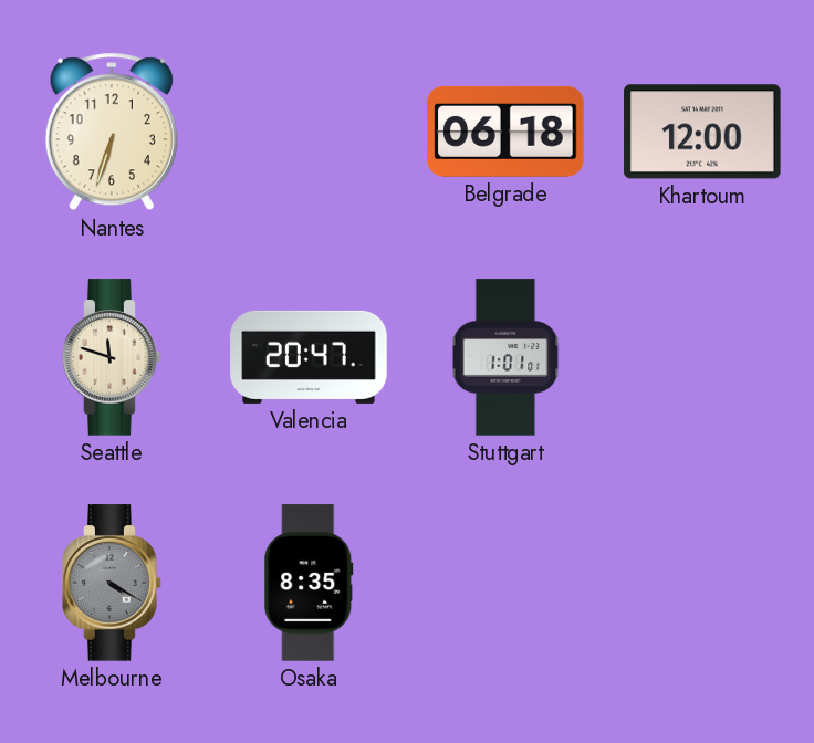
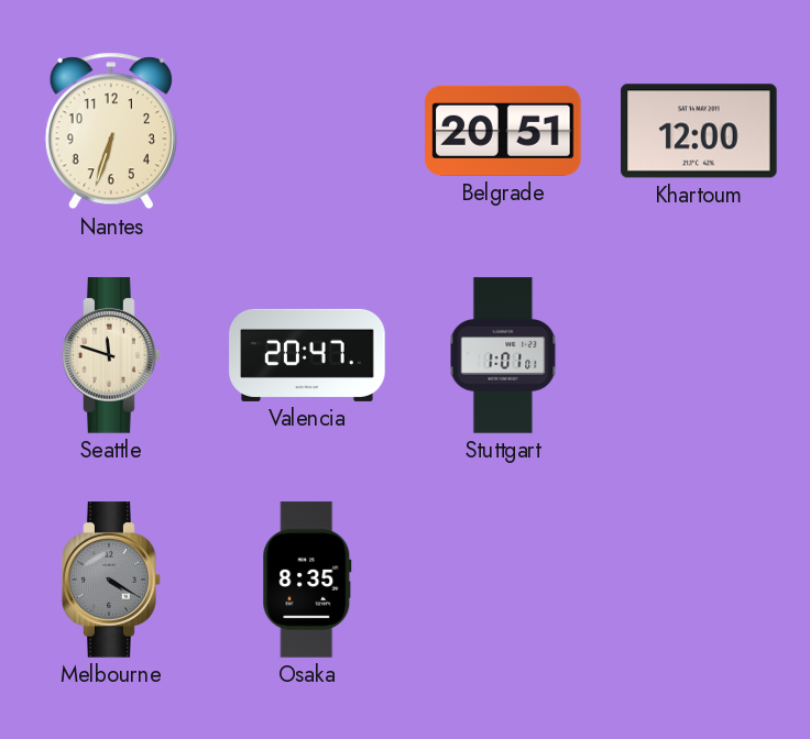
Belgrade: 06:18 -> 20:51 (503, 131)
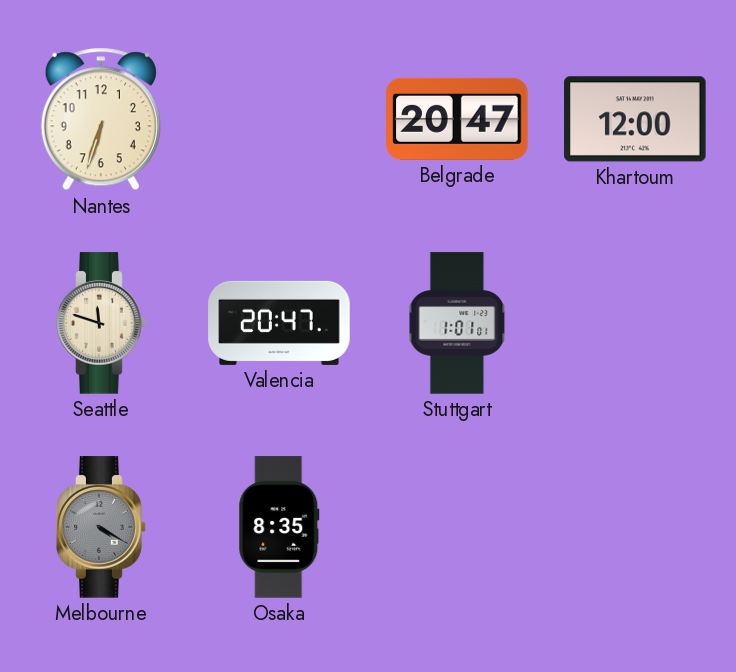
Belgrade: 20:51 -> 20:47 (457, 119)
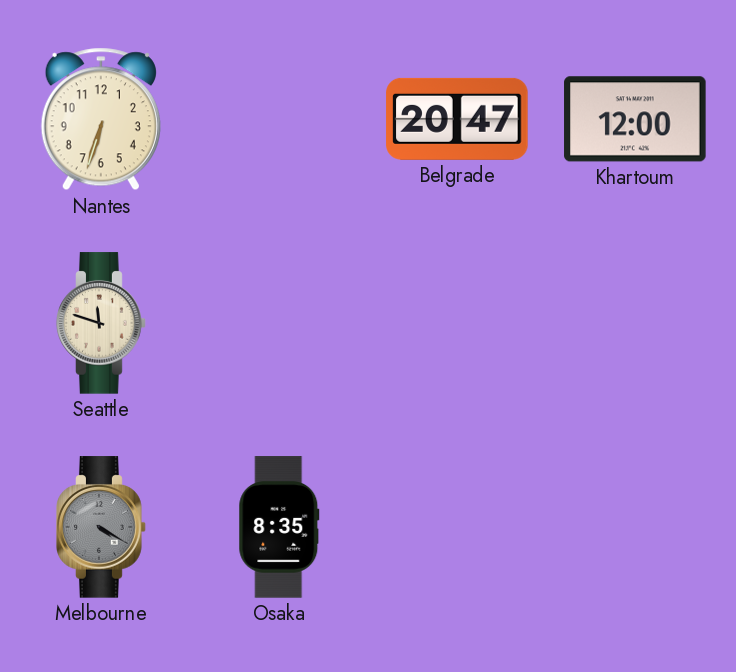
Valencia: 20:47 -> none (279, 323)
Stuttgart: 1:01 -> none (457, 323)
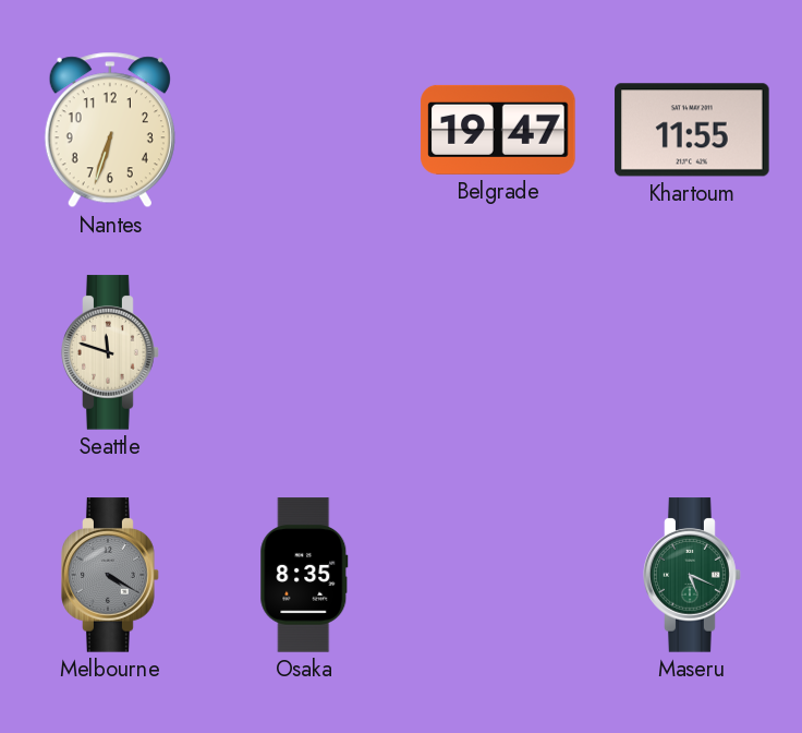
Belgrade: 20:47 -> 19:47 (498, 130)
Khartoum: 12:00 -> 11:55 (692, 130)
Maseru: none -> 5:19 (692, 575)
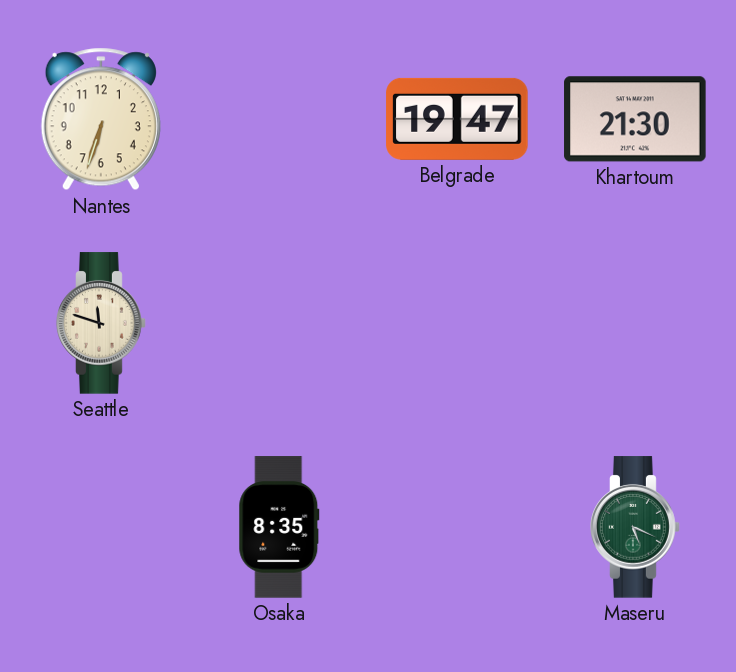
Khartoum: 11:55 -> 21:30 (635, 119)
Melbourne: 4:20 -> none (110, 575)
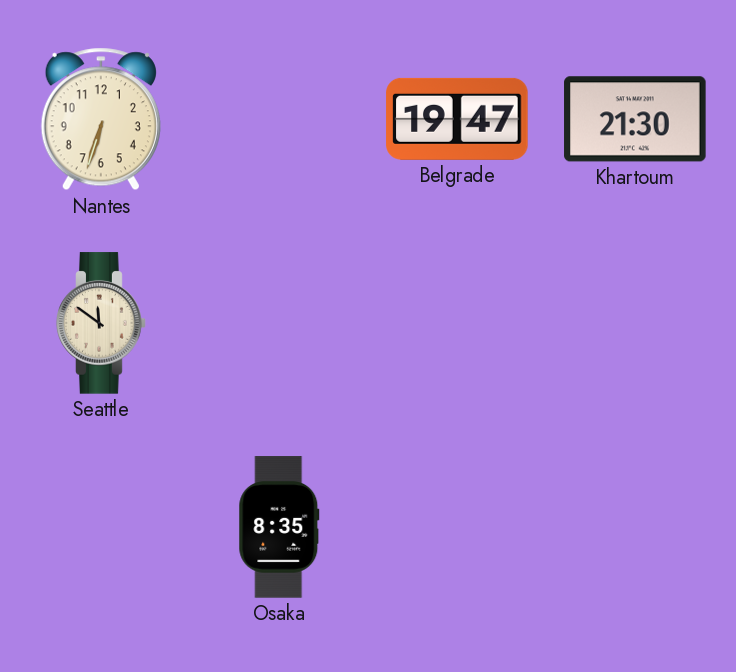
Seattle: 11:48 -> 11:51 (101, 323)
Maseru: 5:19 -> none (635, 527)
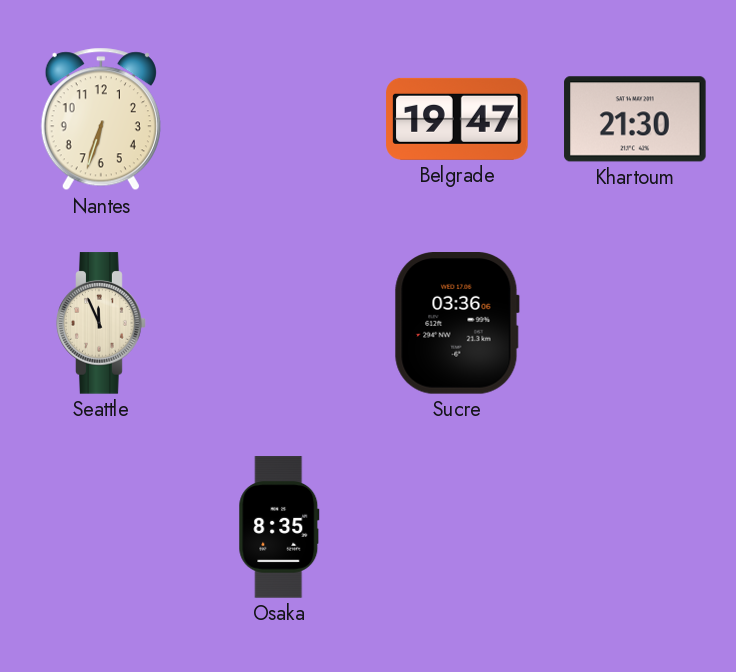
Seattle: 11:51 -> 11:56 (101, 323)
Sucre: none -> 03:36 (457, 324)
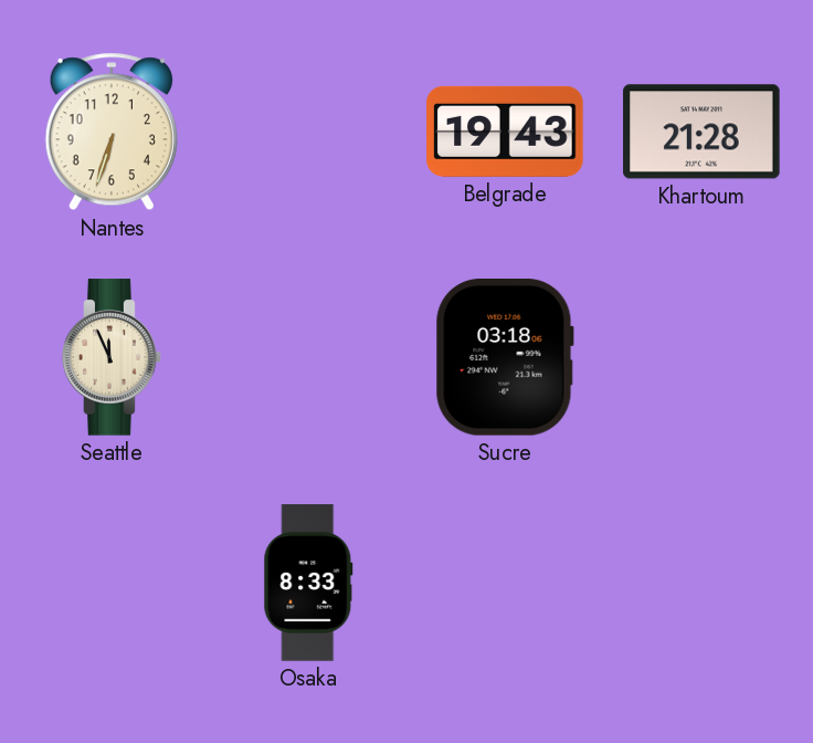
Belgrade: 19:47 -> 19:43 (505, 132)
Khartoum: 21:30 -> 21:28 (701, 132)
Sucre: 03:36 -> 03:18 (505, 358)
Osaka: 8:35 -> 8:33 (308, 583)
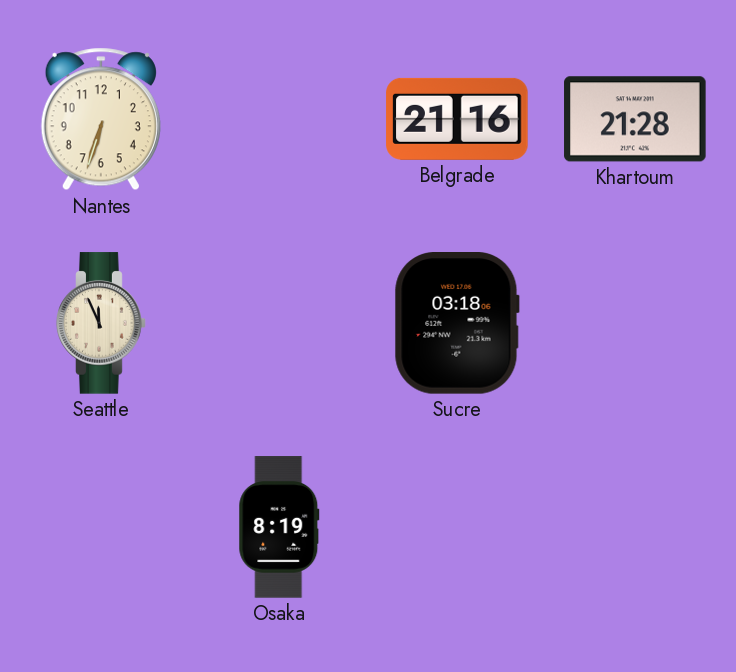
Belgrade: 19:43 -> 21:16 (457, 119)
Osaka: 8:33 -> 8:19 (279, 527)
